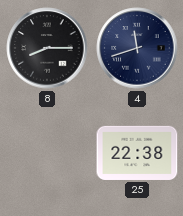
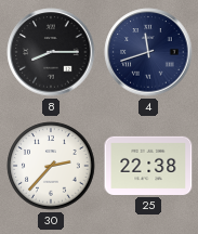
30: none -> 2:37 (51, 166)
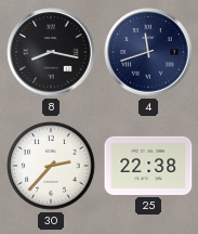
8: 8:15 -> 8:17 (51, 52)
